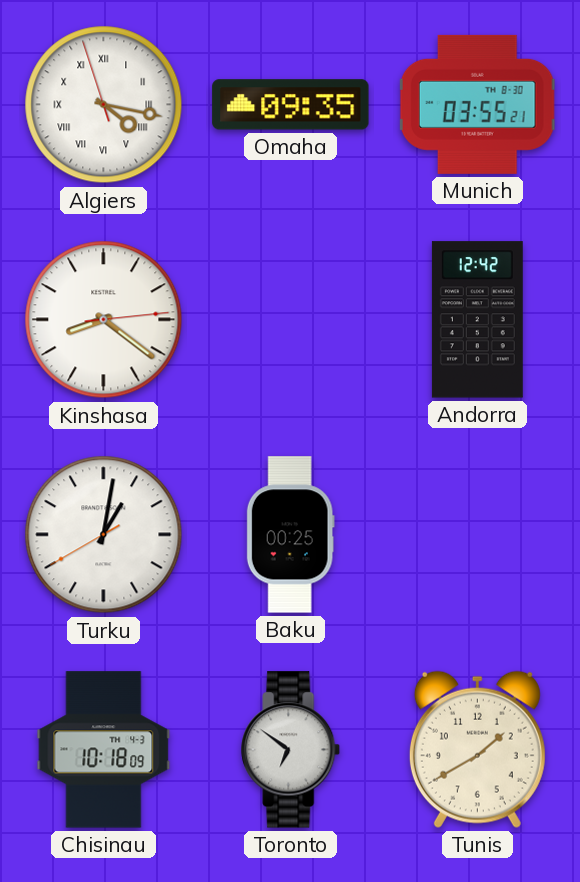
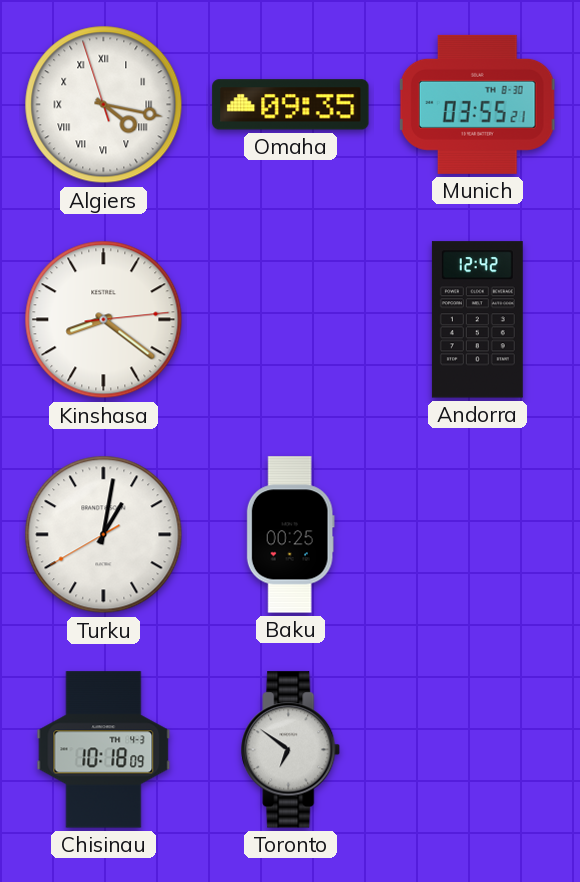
Tunis: 1:40 -> none (477, 749)
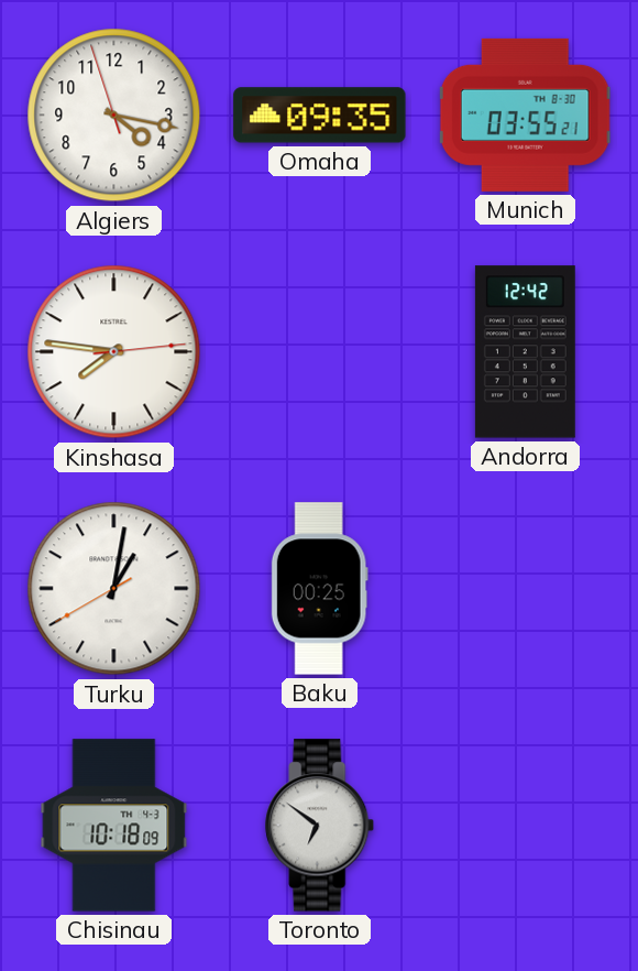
Algiers numerals: Roman -> Arabic (114, 116)
Kinshasa: 8:21 -> 7:46 (114, 352)
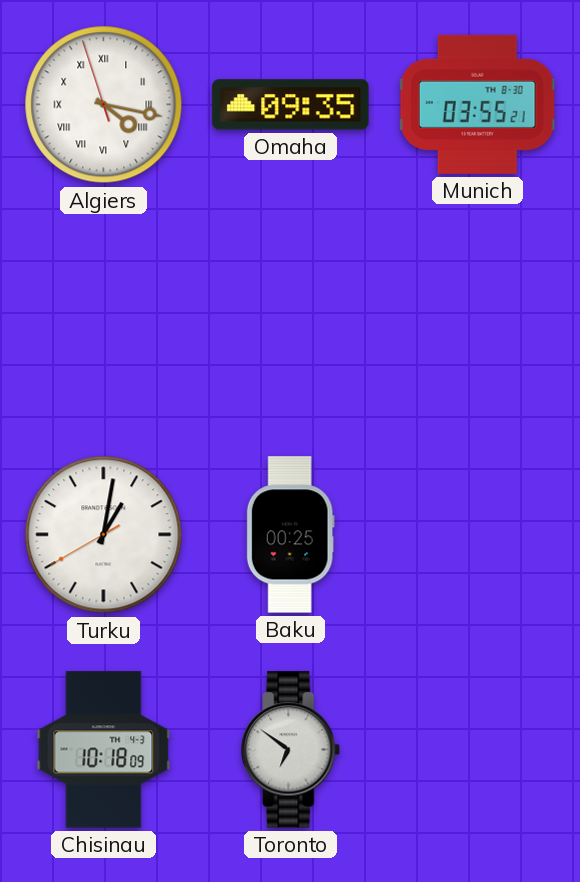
Algiers numerals: Arabic -> Roman (104, 105)
Kinshasa: 7:46 -> none (114, 352)
Andorra: 12:42 -> none (525, 352)
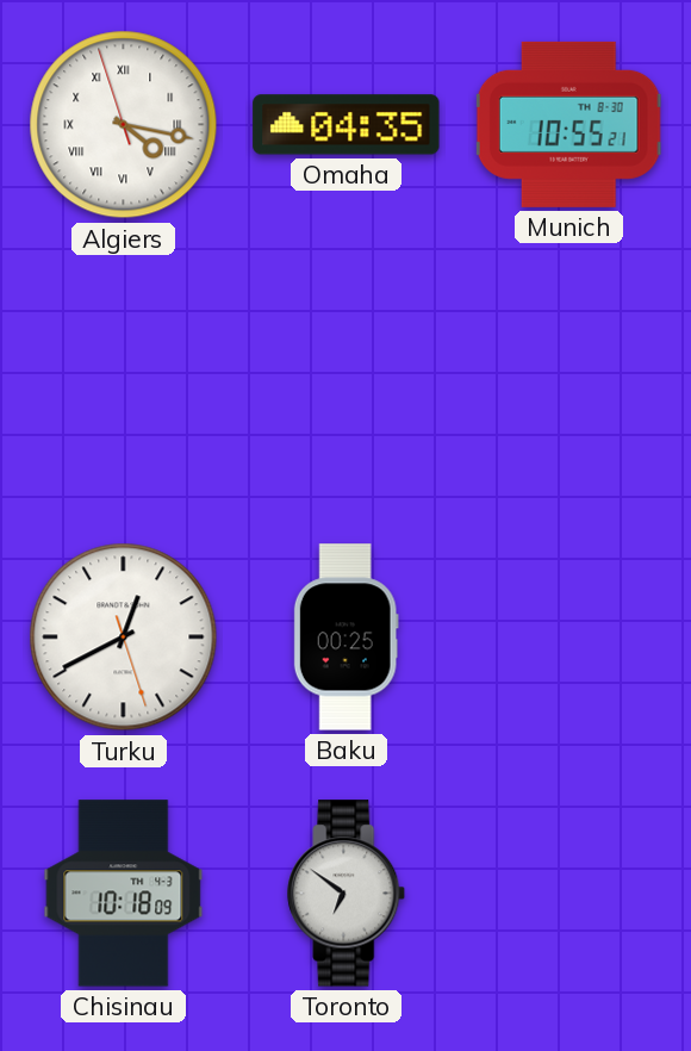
Omaha: 09:35 -> 04:35 (347, 125)
Munich: 03:55 -> 10:55 (569, 124)
Turku: 1:01 -> 12:40 (124, 638)
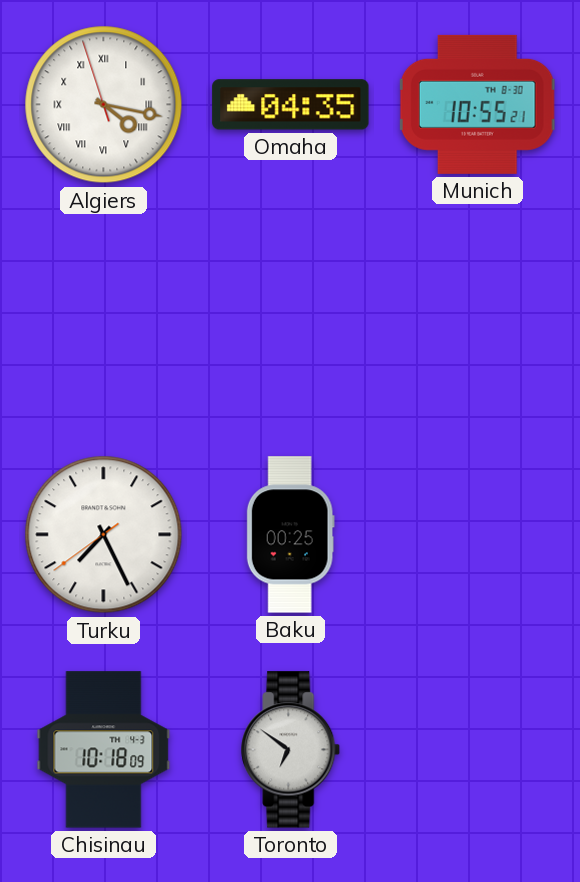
Turku: 12:40 -> 7:25 (104, 535)
